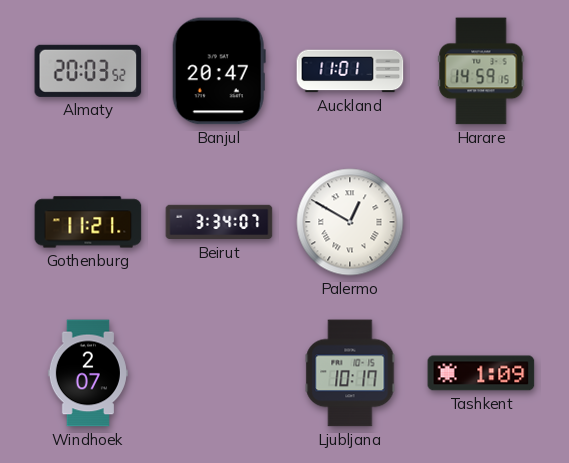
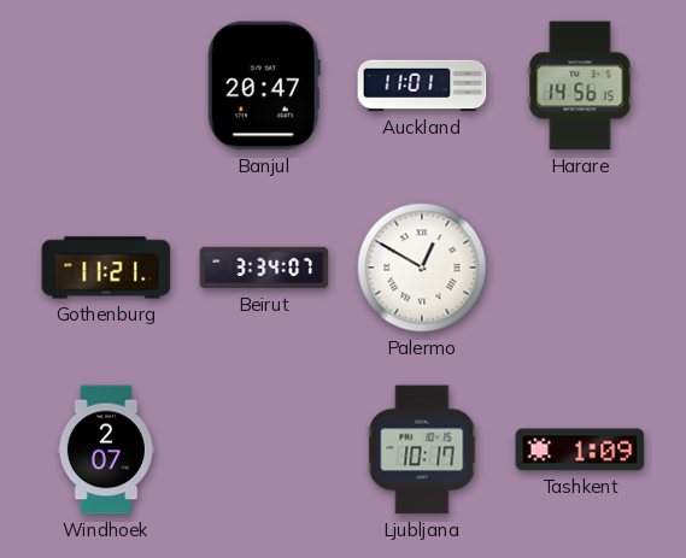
Almaty: 20:03 -> none (88, 71)
Harare: 14:59 -> 14:56 (580, 86)
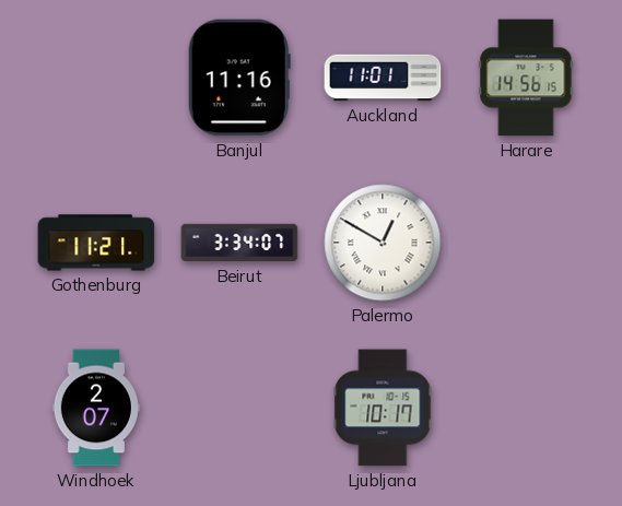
Banjul: 20:47 -> 11:16 (239, 78)
Tashkent: 1:09 -> none (580, 450)
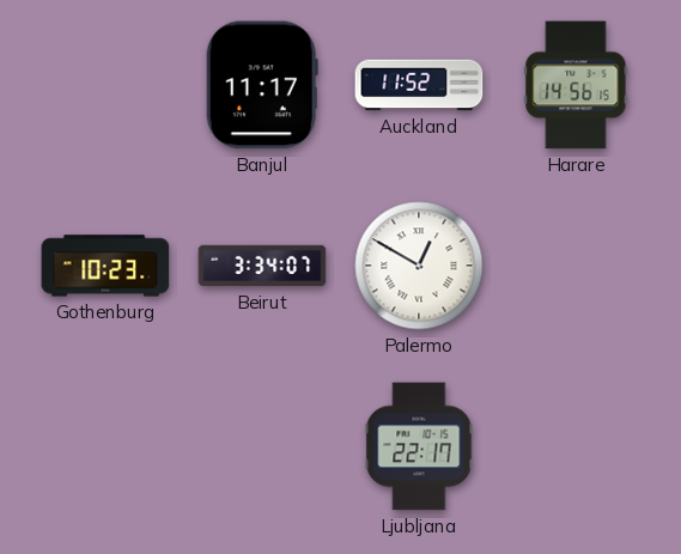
Banjul: 11:16 -> 11:17 (262, 85)
Auckland: 11:01 -> 11:52 (419, 85)
Gothenburg: 11:21 -> 10:23 (105, 266)
Windhoek: 2:07 -> none (96, 408)
Ljubljana: 10:17 -> 22:17 (419, 446)
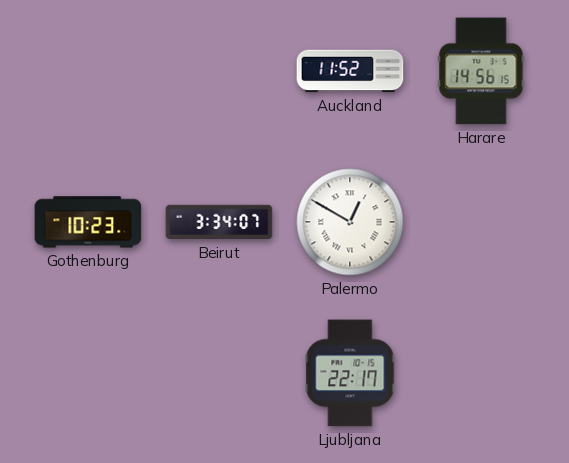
Banjul: 11:17 -> none (262, 85)
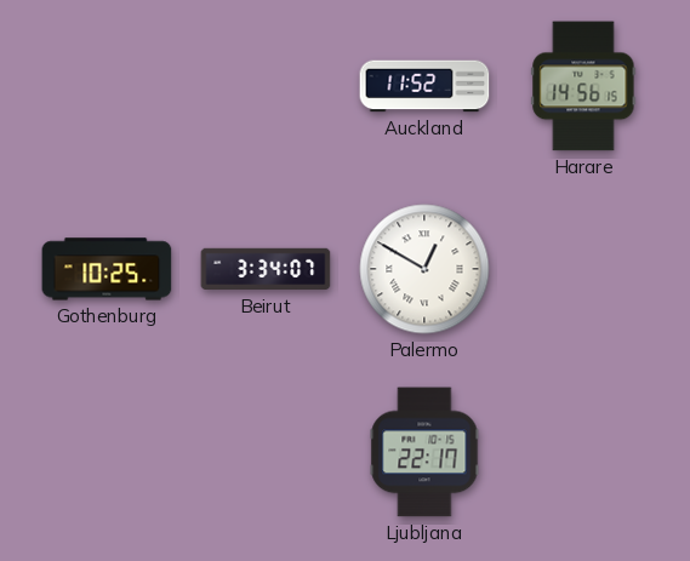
Gothenburg: 10:23 -> 10:25 (107, 269)
